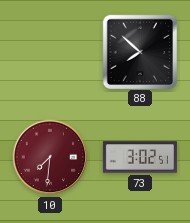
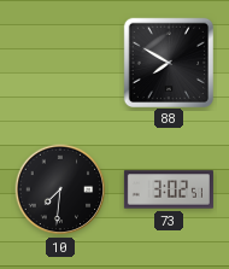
88: 7:52 -> 7:50 (168, 62)
10 dial: burgundy -> black (60, 189)
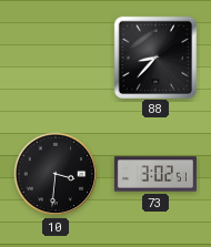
88: 7:50 -> 8:37 (154, 56)
10: 7:31 -> 3:31 (56, 174)
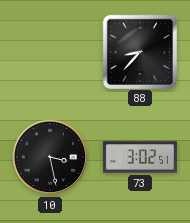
10: 3:31 -> 3:28 (50, 157)
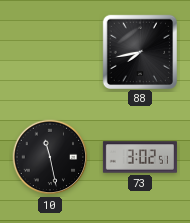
88: 8:37 -> 7:43 (139, 51)
10: 3:28 -> 11:28 (50, 157)
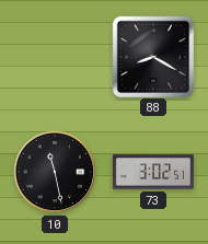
88: 7:43 -> 8:20 (152, 56)
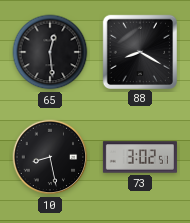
65: none -> 12:29 (50, 52)
10: 11:28 -> 8:28 (50, 157)
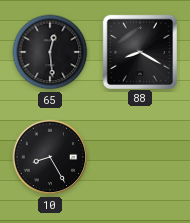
10: 8:28 -> 8:25 (50, 157)
73: 3:02 -> none (140, 157)
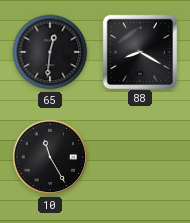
65: 12:29 -> 12:31 (50, 52)
10: 8:25 -> 11:25 (50, 157)
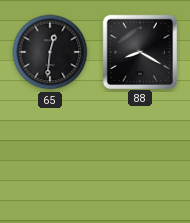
10: 11:25 -> none (50, 157)
